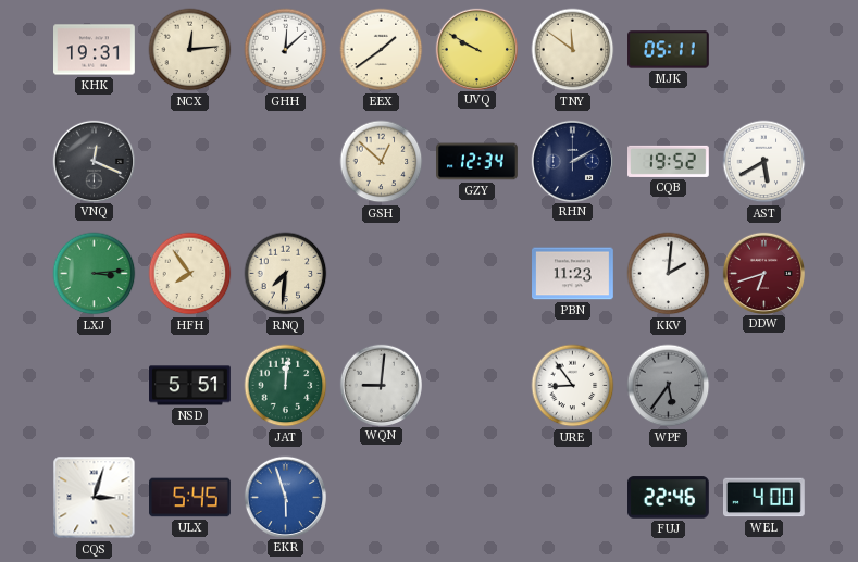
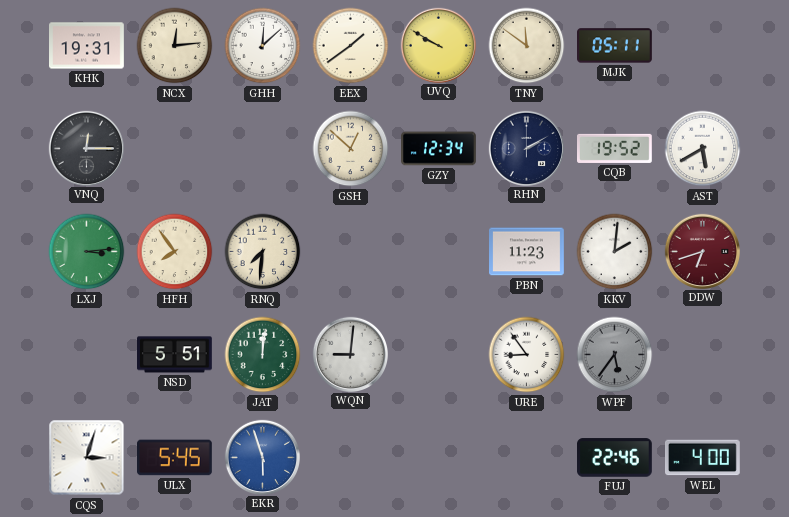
VNQ: 12:19 -> 12:15 (86, 148)
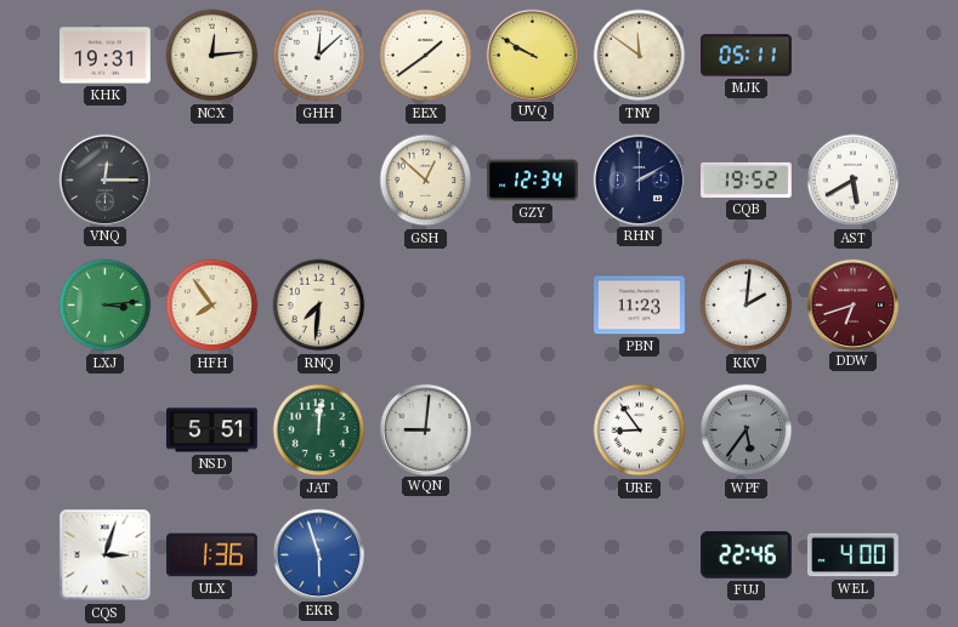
ULX: 5:45 -> 1:36 (212, 555)
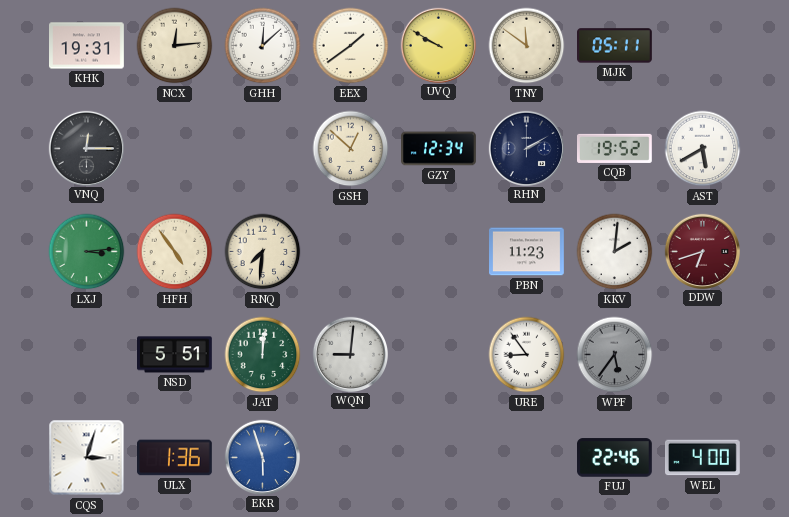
HFH: 7:54 -> 4:54 (175, 252)
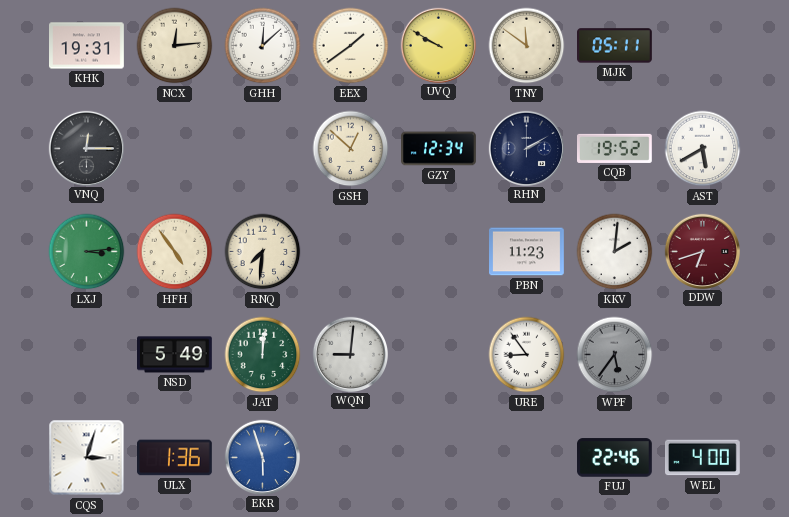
NSD: 5:51 -> 5:49 (175, 355)
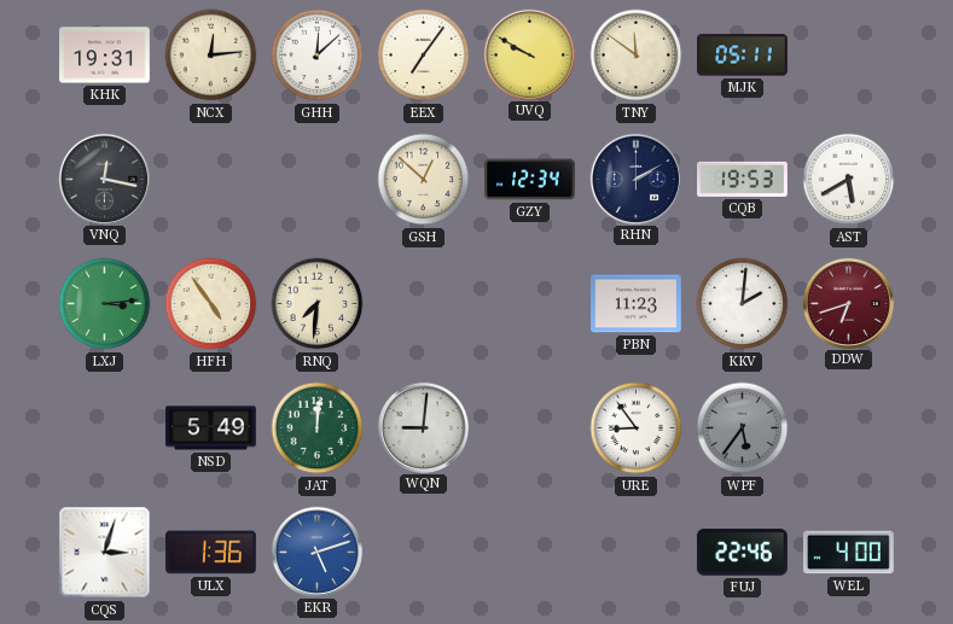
EEX: 1:39 -> 7:06 (424, 56)
VNQ: 12:15 -> 12:17 (104, 179)
CQB: 19:52 -> 19:53 (743, 179)
EKR: 5:57 -> 5:12 (316, 552)
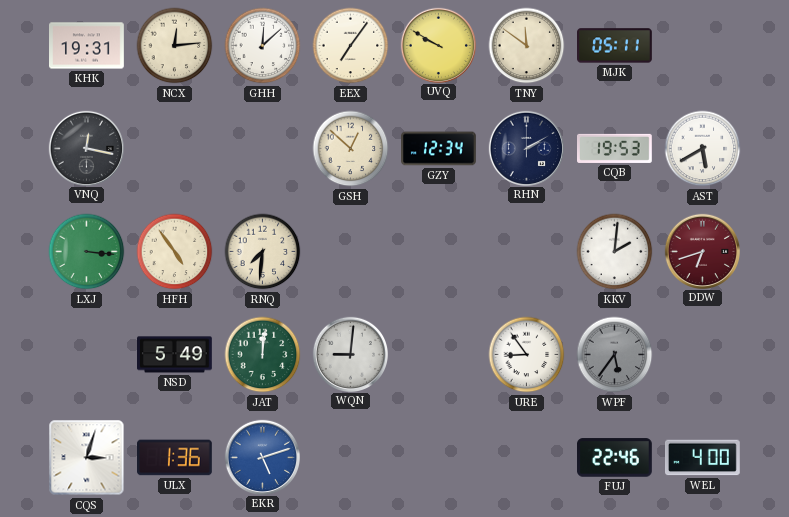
LXJ: 3:14 -> 3:16 (87, 252)
PBN: 11:23 -> none (637, 304)
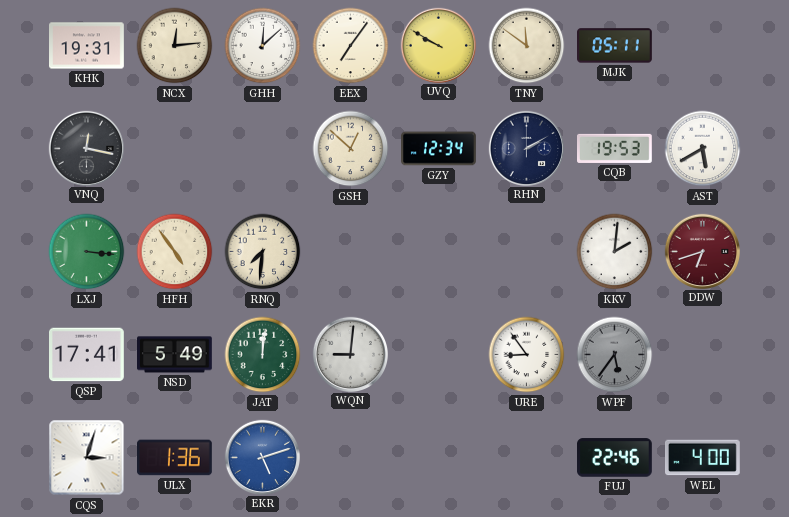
QSP: none -> 17:41 (87, 355)
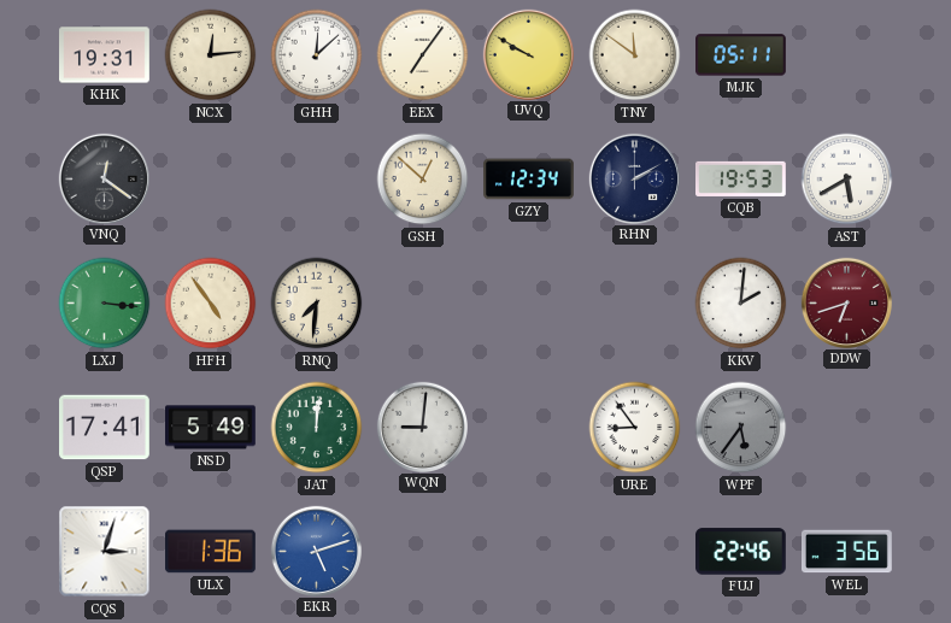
VNQ: 12:17 -> 12:21 (104, 178)
WEL: 4:00 -> 3:56 (847, 552)
